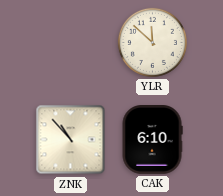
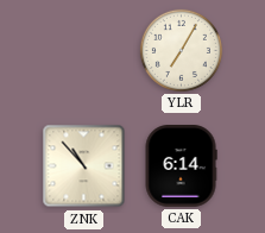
YLR: 11:52 -> 7:05 (181, 50)
CAK: 6:10 -> 6:14 (181, 166)
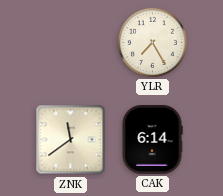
YLR: 7:05 -> 7:25 (152, 42)
ZNK: 10:53 -> 11:39 (71, 140)
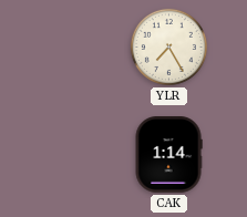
ZNK: 11:39 -> none (71, 140)
CAK: 6:14 -> 1:14 (168, 155)
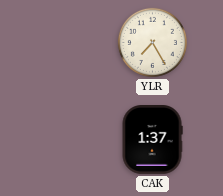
CAK: 1:14 -> 1:37 (152, 140)
